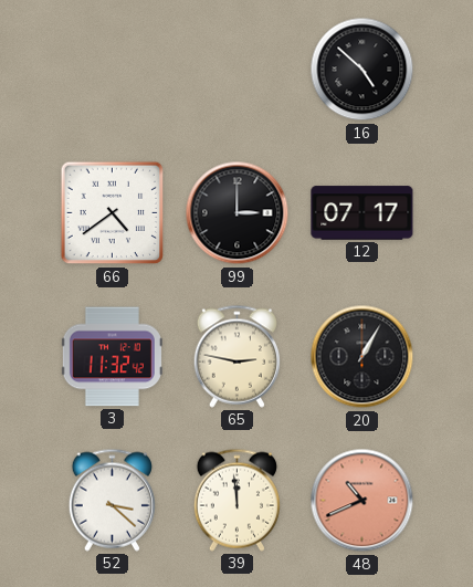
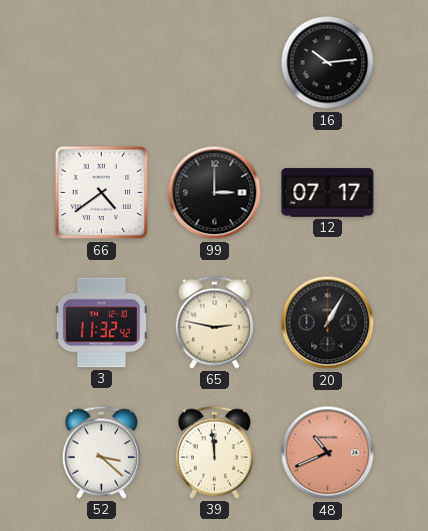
16: 4:52 -> 10:14 (328, 63)
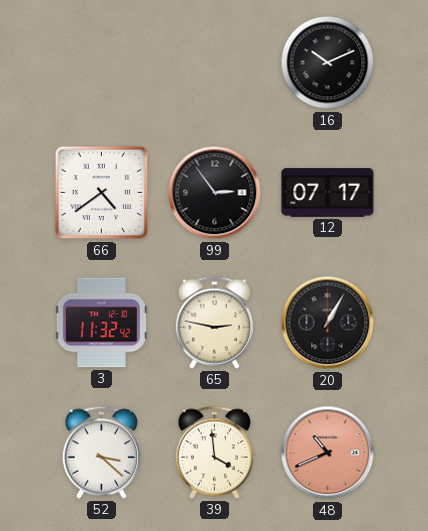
16: 10:14 -> 10:11 (328, 63)
99: 3:00 -> 2:54 (215, 193)
39: 11:59 -> 3:59 (214, 452)
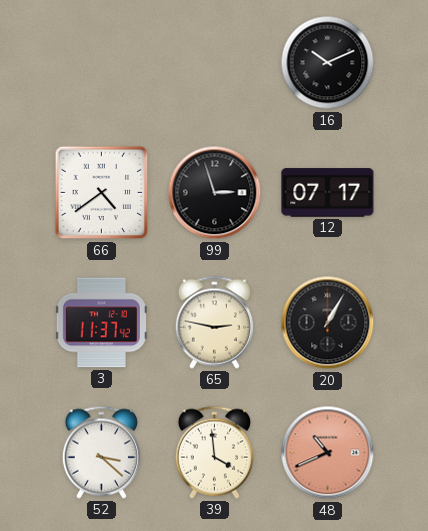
99: 2:54 -> 2:57 (215, 193)
3: 11:32 -> 11:37 (101, 323)
